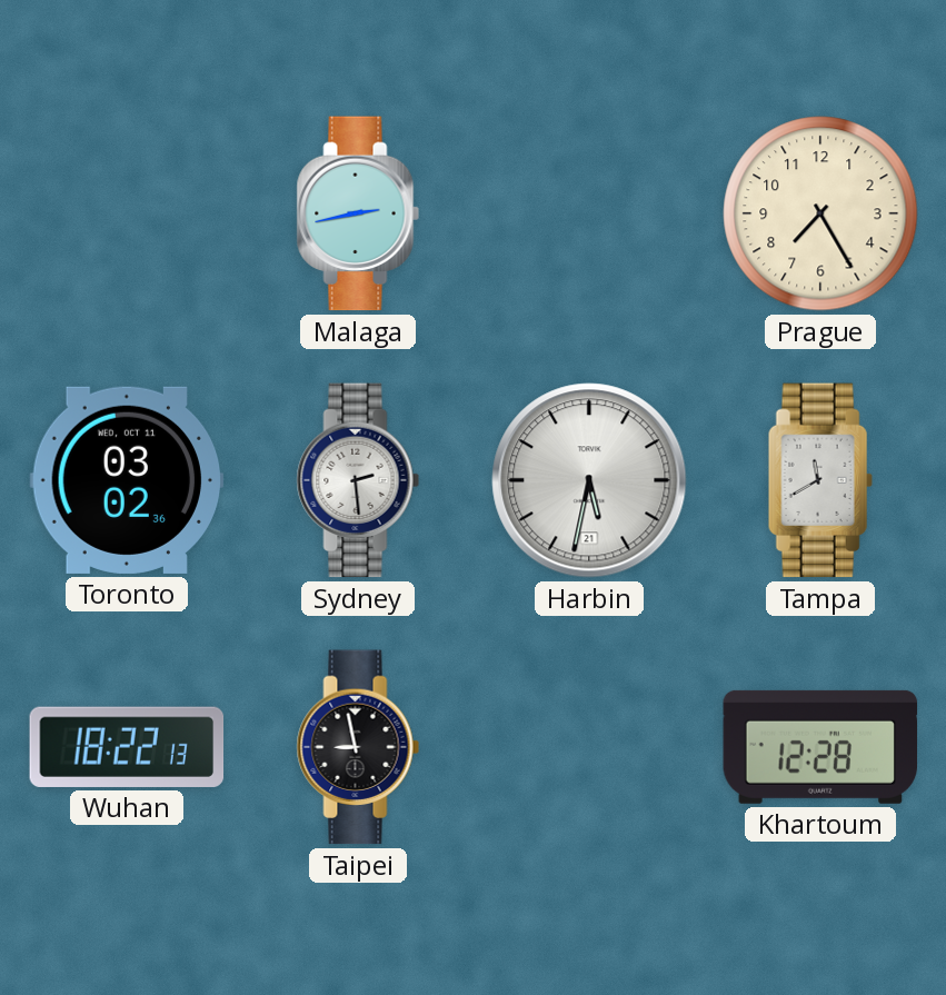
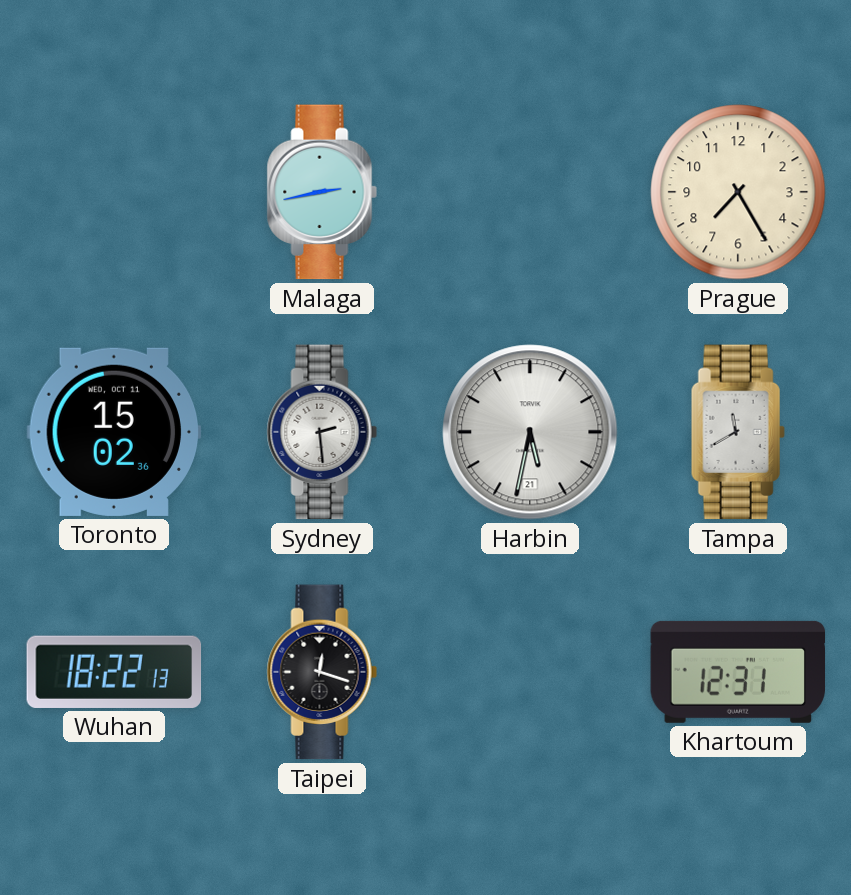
Toronto: 03:02 -> 15:02 (114, 432)
Taipei: 8:58 -> 12:18 (322, 672)
Khartoum: 12:28 -> 12:31 (738, 672)
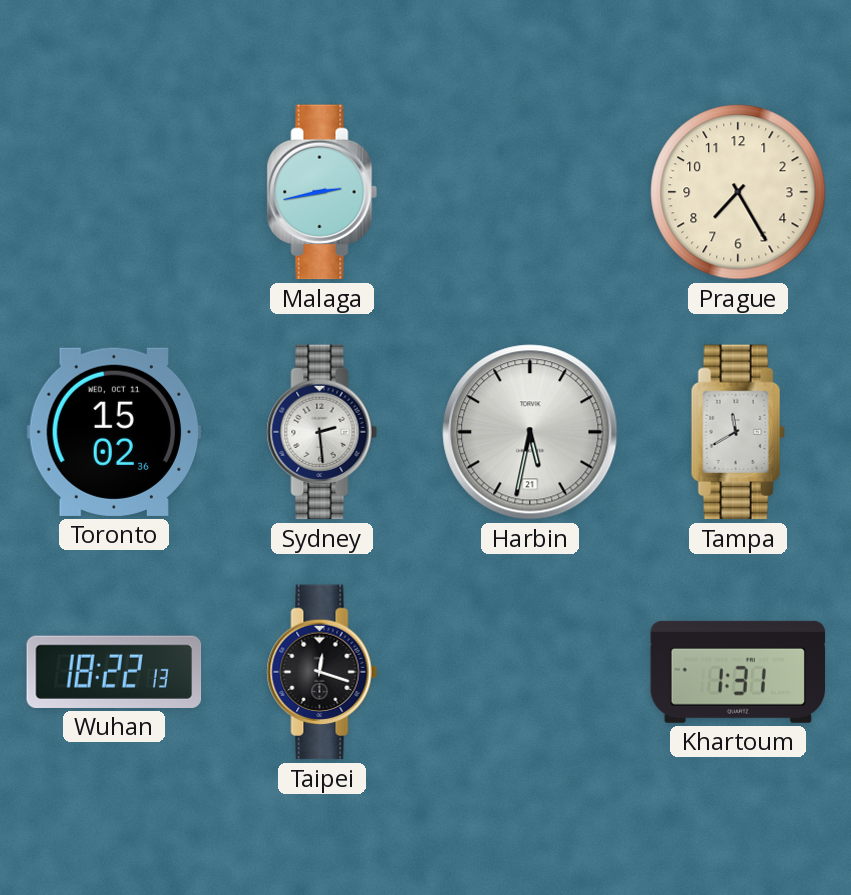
Khartoum: 12:31 -> 1:31 (738, 672)
